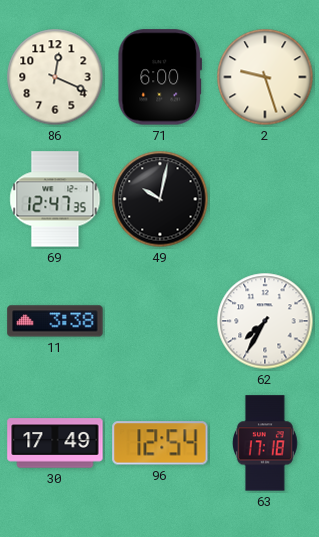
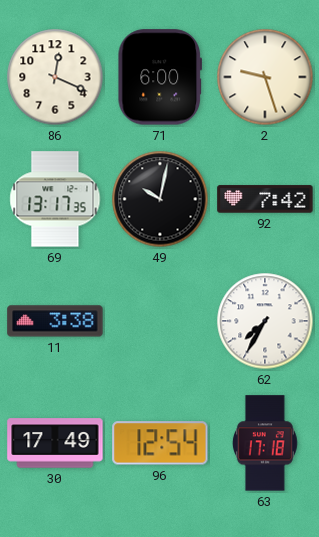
69: 12:47 -> 13:17 (55, 199)
92: none -> 7:42 (265, 199)
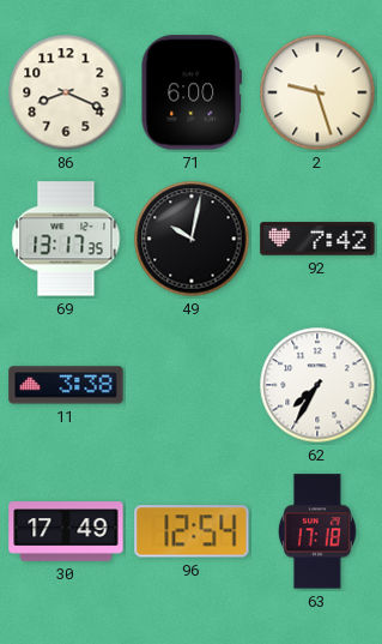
86: 12:19 -> 8:19 (66, 92)
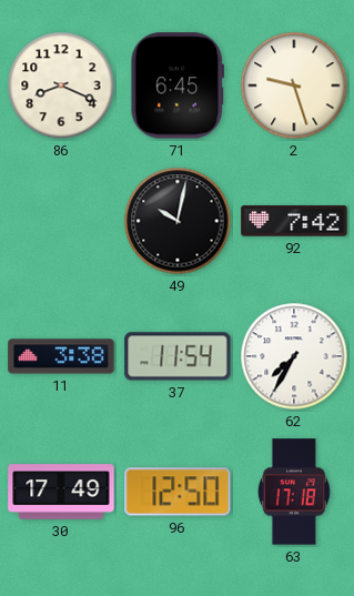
71: 6:00 -> 6:45 (176, 85)
69: 13:17 -> none (66, 239)
37: none -> 11:54 (178, 356)
96: 12:54 -> 12:50 (178, 492)
